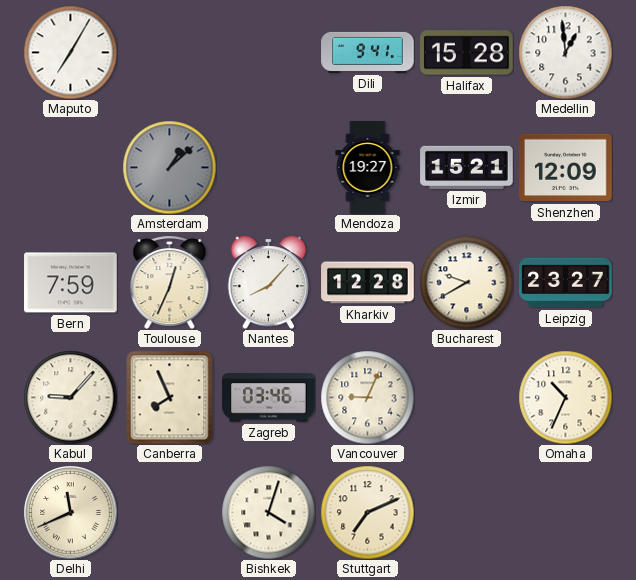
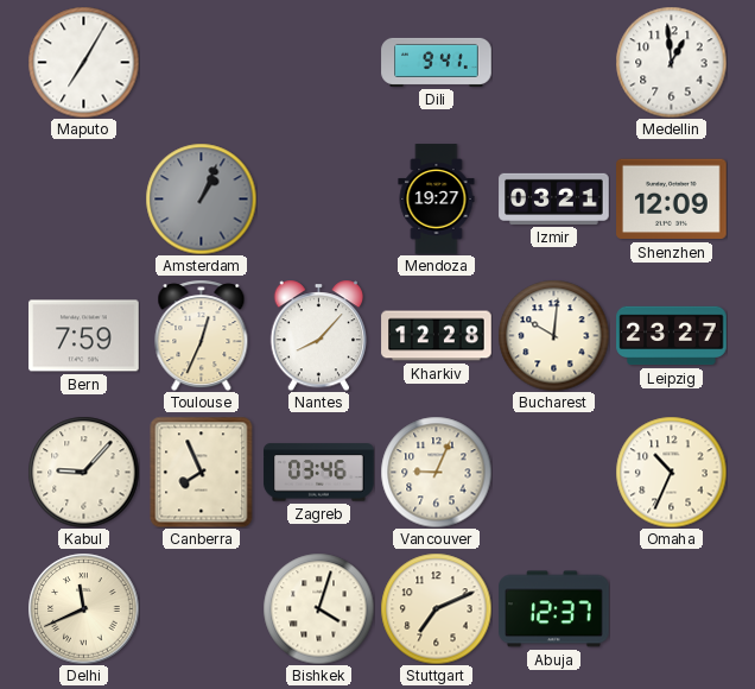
Halifax: 15:28 -> none (467, 53)
Amsterdam: 1:08 -> 1:04 (201, 198)
Izmir: 15:21 -> 03:21 (554, 198)
Bucharest: 9:40 -> 10:01 (553, 335)
Abuja: none -> 12:37 (554, 609)
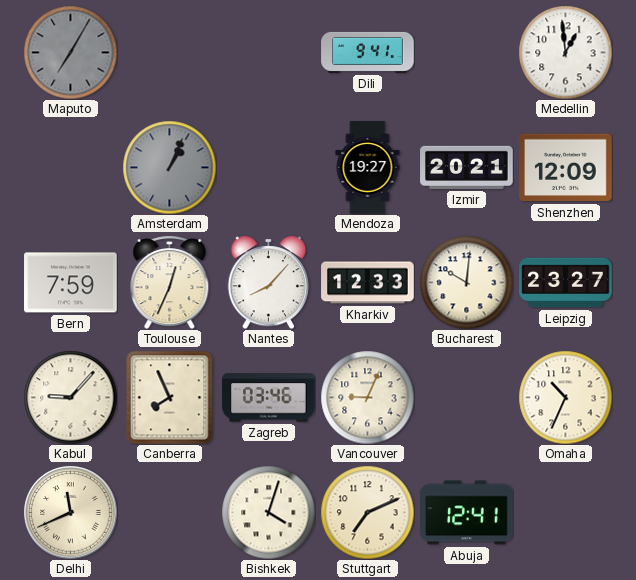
Maputo dial: white -> grey (70, 52)
Izmir: 03:21 -> 20:21 (467, 167)
Kharkiv: 12:28 -> 12:33 (368, 283)
Abuja: 12:37 -> 12:41 (467, 513)
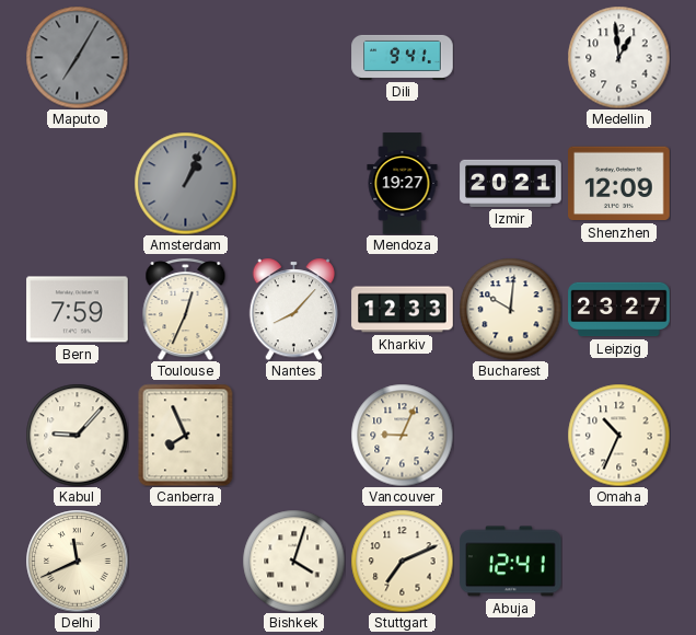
Zagreb: 03:46 -> none (269, 398)
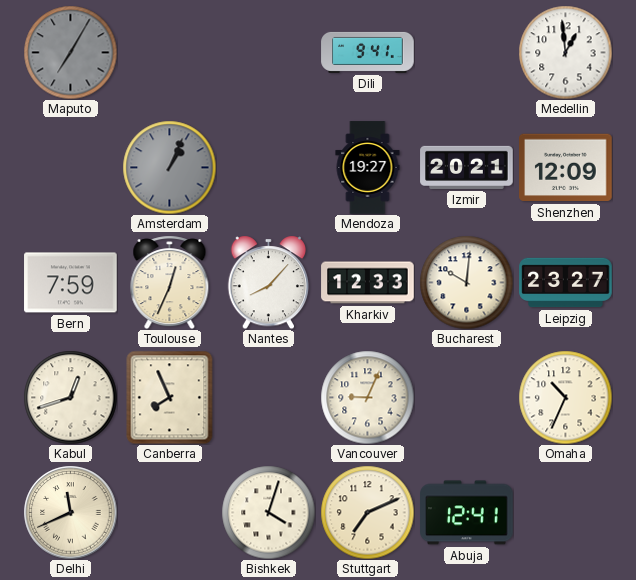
Kabul: 9:07 -> 12:42 (70, 397)
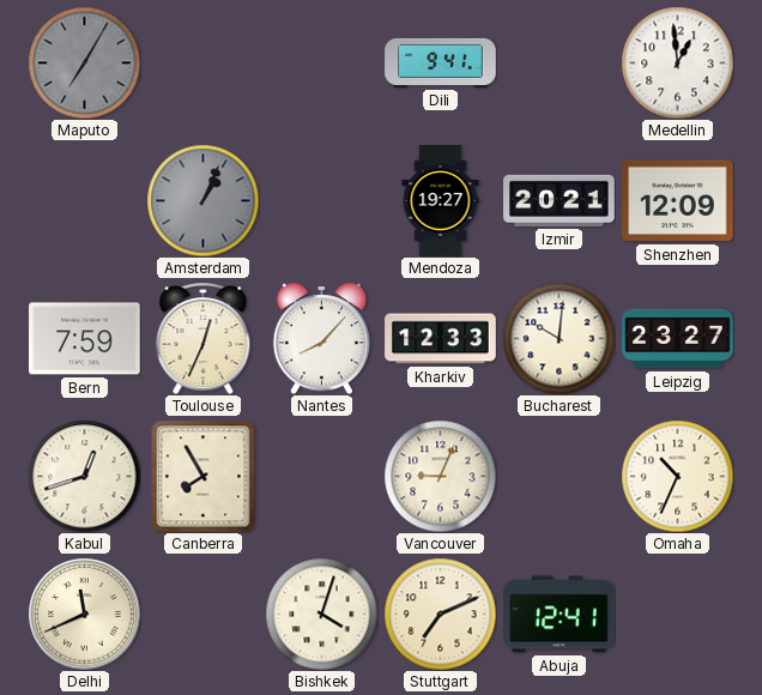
Canberra: 7:56 -> 7:55 (204, 476)
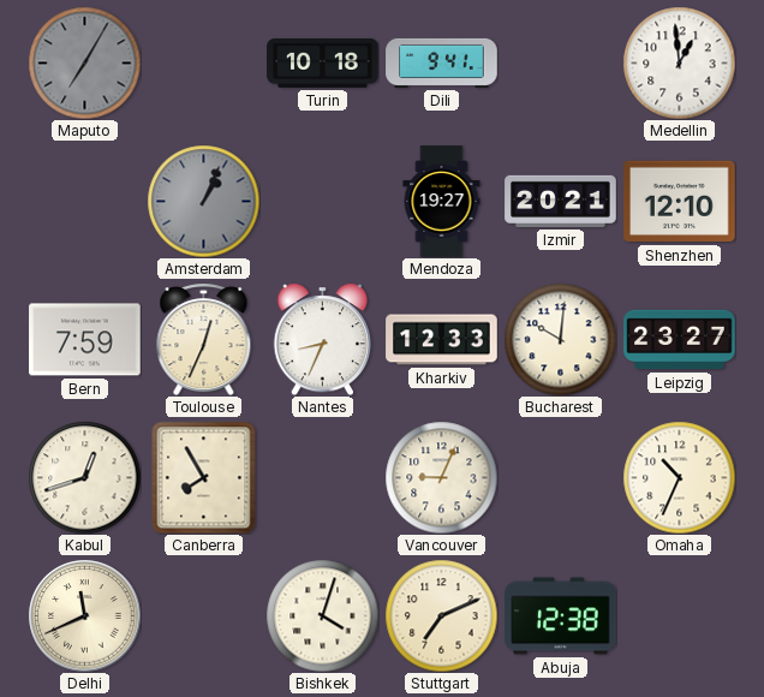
Turin: none -> 10:18 (323, 62)
Shenzhen: 12:09 -> 12:10 (680, 202)
Nantes: 8:07 -> 8:34 (323, 339)
Abuja: 12:41 -> 12:38 (561, 616)
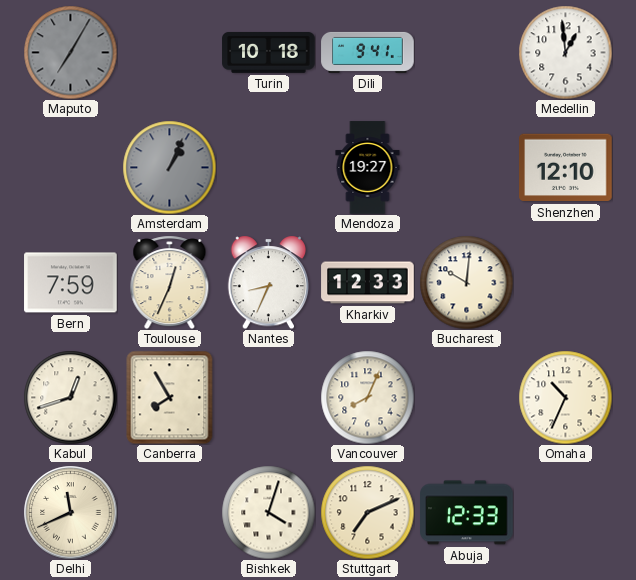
Izmir: 20:21 -> none (561, 201)
Leipzig: 23:27 -> none (680, 340)
Vancouver: 9:04 -> 8:04 (367, 397)
Abuja: 12:38 -> 12:33 (467, 513)
